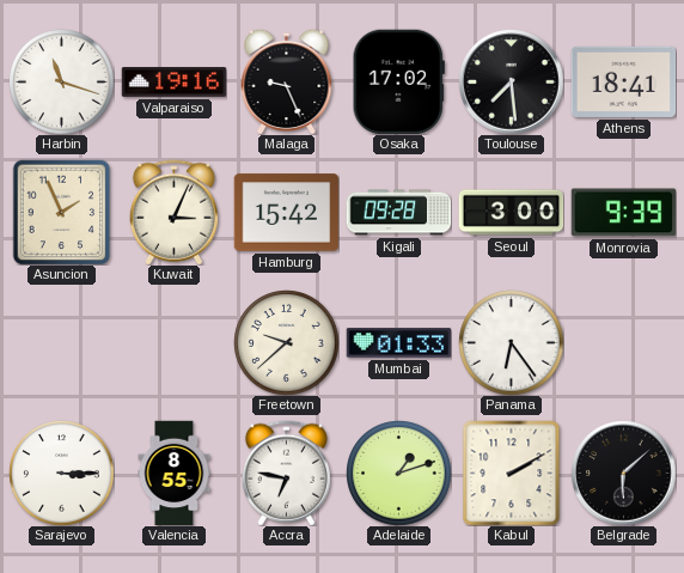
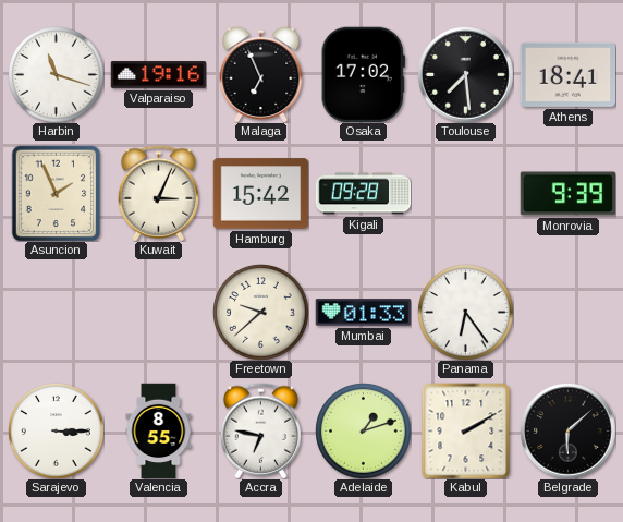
Malaga: 9:26 -> 6:56 (261, 74)
Seoul: 3:00 -> none (511, 213)
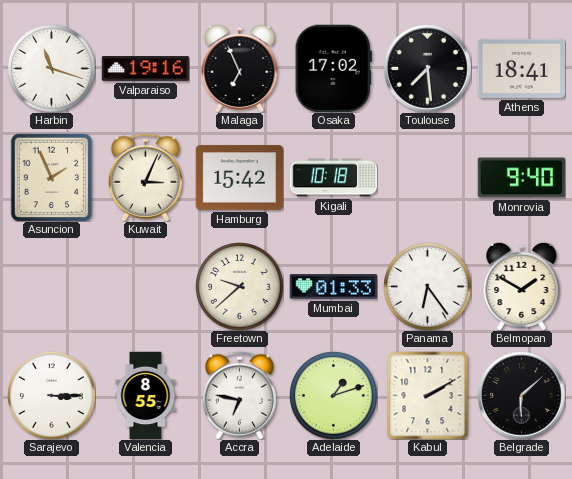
Kigali: 09:28 -> 10:18 (333, 178)
Monrovia: 9:39 -> 9:40 (521, 178)
Belmopan: none -> 1:50 (522, 286)
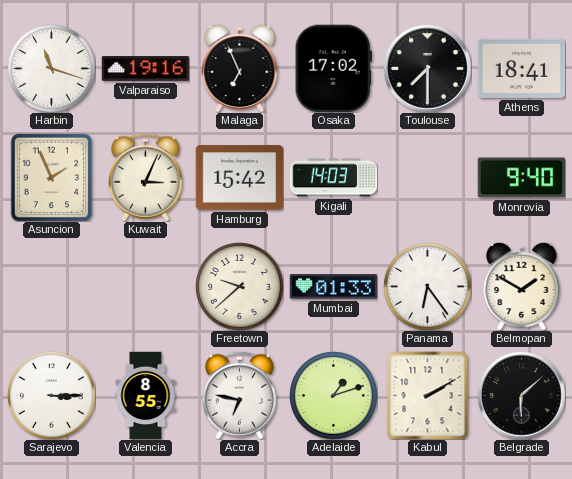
Toulouse: 7:29 -> 7:30 (427, 68)
Kigali: 10:18 -> 14:03 (333, 178)
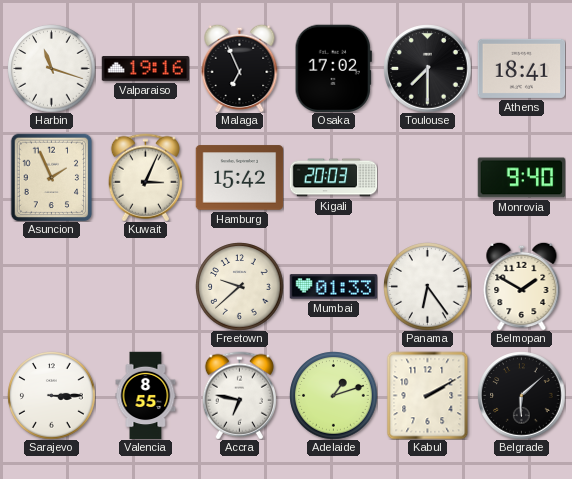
Kigali: 14:03 -> 20:03 (333, 178)
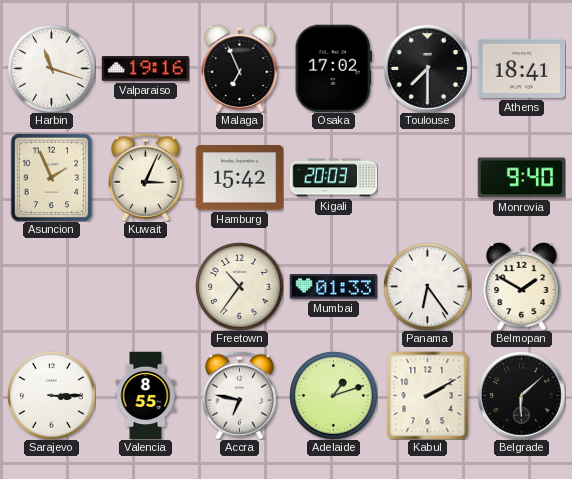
Freetown: 9:38 -> 10:36 (239, 286)
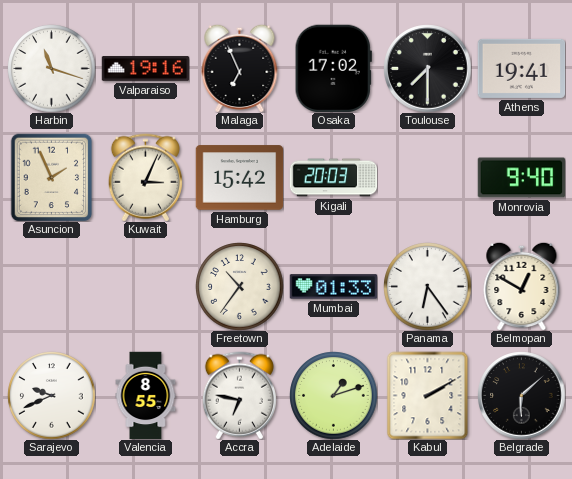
Athens: 18:41 -> 19:41 (521, 68)
Belmopan: 1:50 -> 12:50 (522, 286)
Sarajevo: 3:15 -> 9:41 (51, 395)
